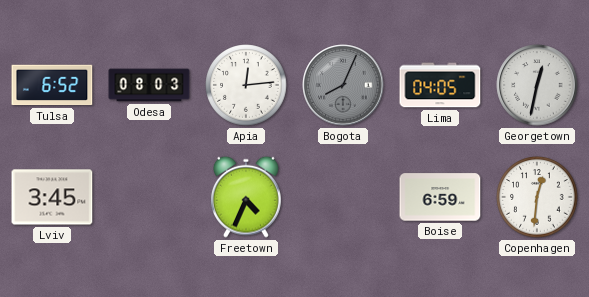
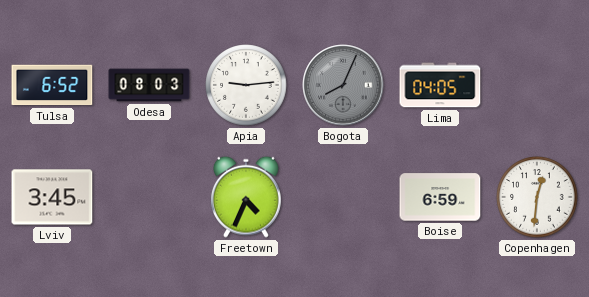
Apia: 12:14 -> 9:14 (246, 85)
Georgetown: 12:32 -> none (537, 85)
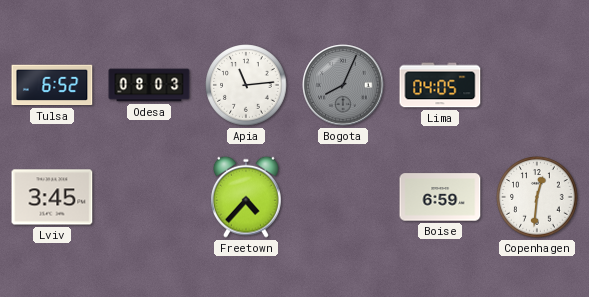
Apia: 9:14 -> 11:14 (246, 85)
Freetown: 4:34 -> 4:37 (247, 197)
